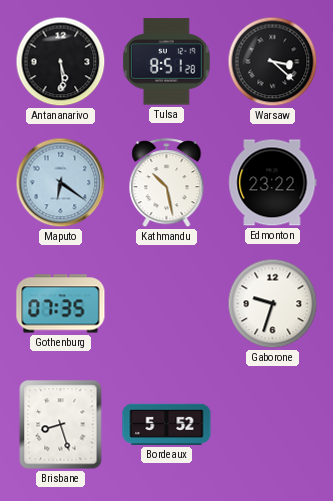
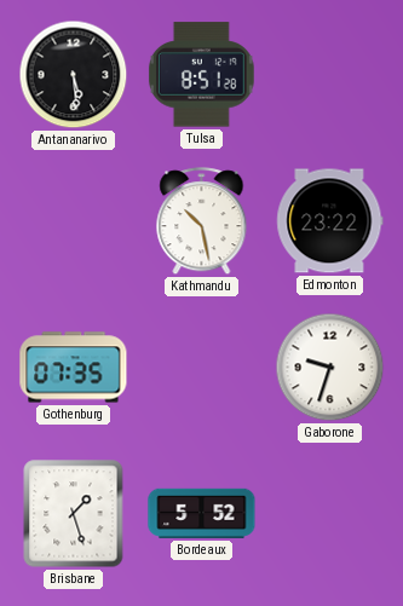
Warsaw: 3:22 -> none (273, 62)
Maputo: 6:21 -> none (61, 183)
Brisbane: 8:27 -> 1:27 (74, 514)
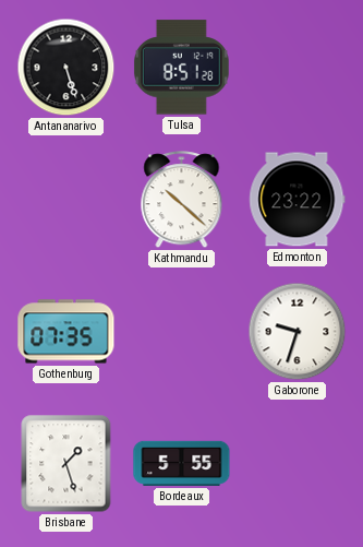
Antananarivo: 5:29 -> 5:27 (66, 68)
Kathmandu: 10:28 -> 10:22 (182, 200)
Bordeaux: 5:52 -> 5:55 (182, 463)
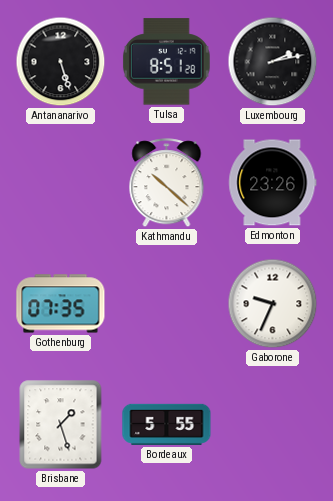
Luxembourg: none -> 2:13 (273, 62)
Edmonton: 23:22 -> 23:26 (273, 183)
Gaborone: 9:33 -> 9:34 (273, 304)
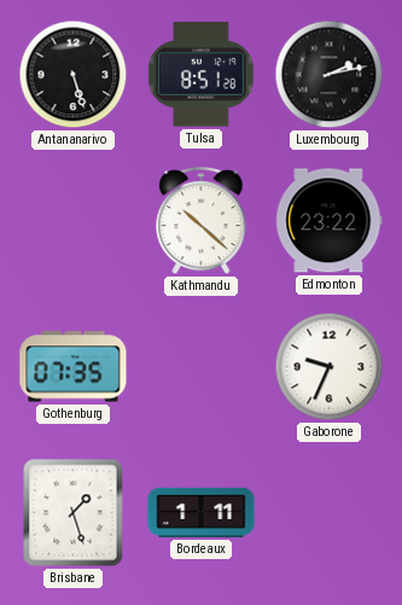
Edmonton: 23:26 -> 23:22 (330, 221)
Bordeaux: 5:55 -> 1:11 (202, 512)
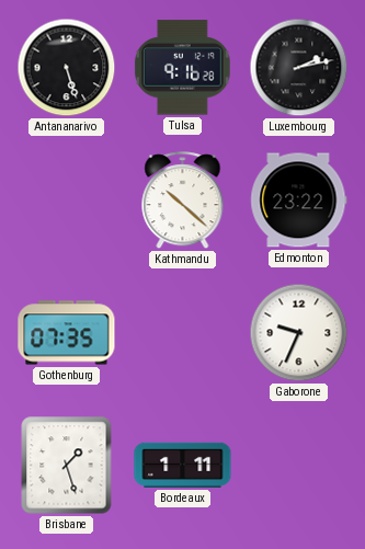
Tulsa: 8:51 -> 9:16 (182, 68)
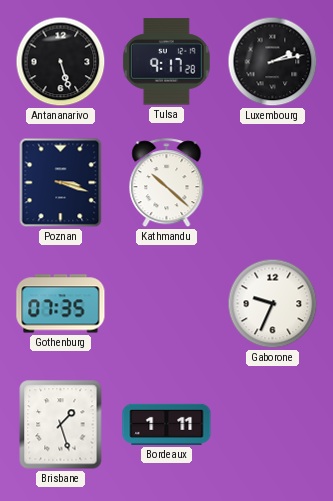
Tulsa: 9:16 -> 9:17 (166, 62)
Poznan: none -> 3:18 (61, 183)
Edmonton: 23:22 -> none (299, 201)
